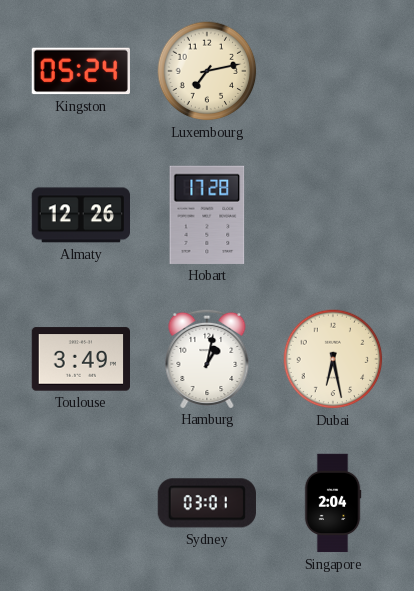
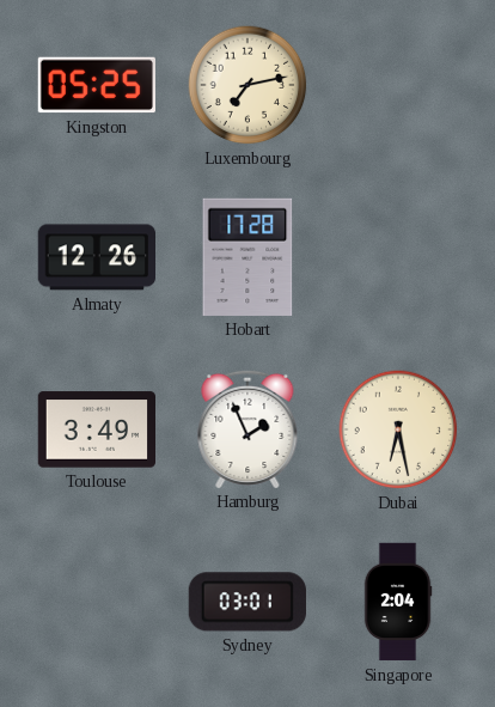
Kingston: 05:24 -> 05:25 (96, 85)
Hamburg: 1:02 -> 1:56 (247, 428)
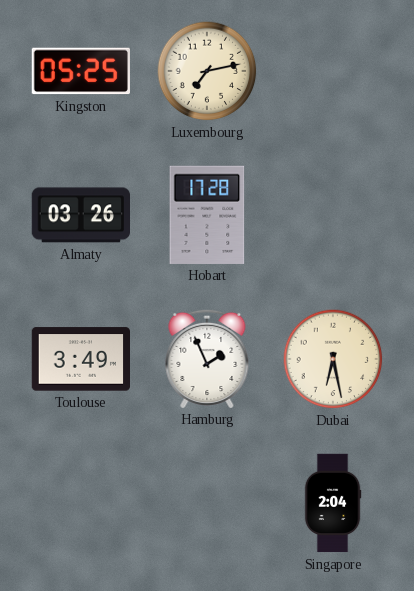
Almaty: 12:26 -> 03:26 (80, 215)
Sydney: 03:01 -> none (247, 602)
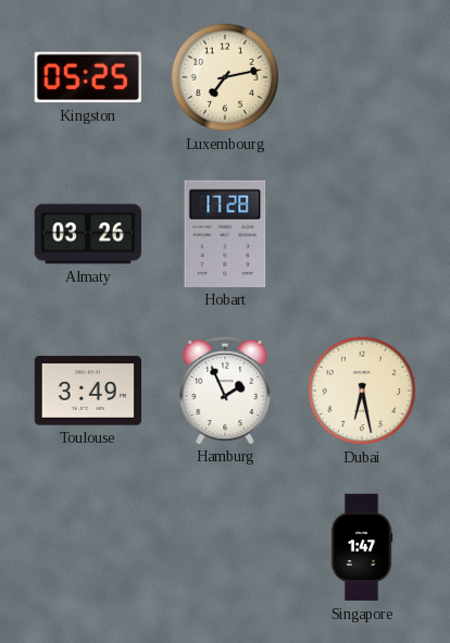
Singapore: 2:04 -> 1:47 (362, 547)
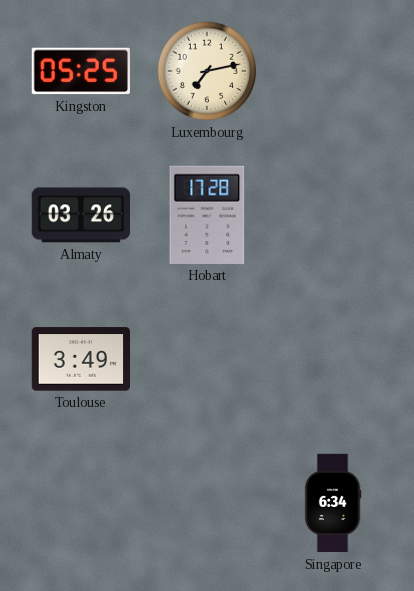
Hamburg: 1:56 -> none (225, 389)
Dubai: 6:28 -> none (362, 391)
Singapore: 1:47 -> 6:34 (333, 503)
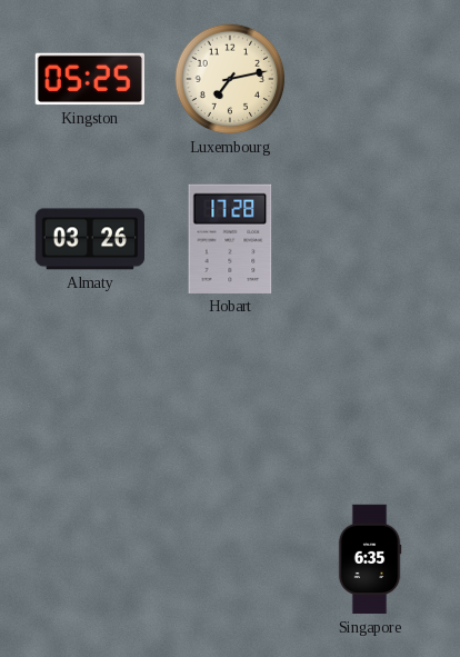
Toulouse: 3:49 -> none (80, 359)
Singapore: 6:34 -> 6:35 (370, 559)
